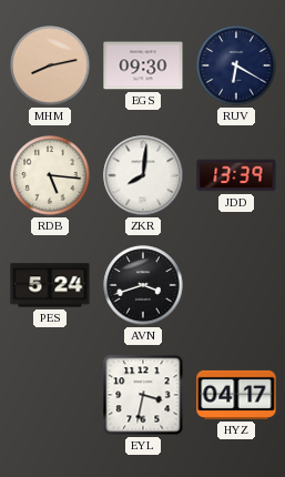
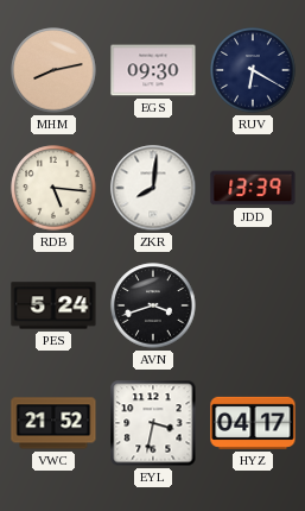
VWC: none -> 21:52 (53, 423)
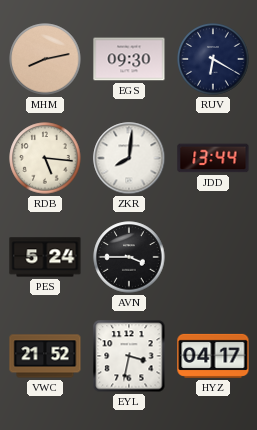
JDD: 13:39 -> 13:44 (213, 158)
AVN: 3:42 -> 3:45 (129, 257)
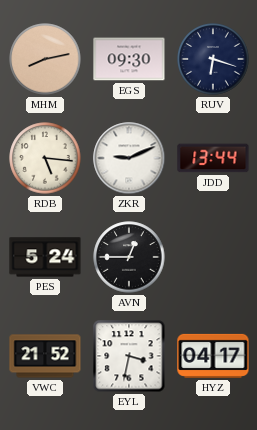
RUV: 6:20 -> 6:18 (213, 59)
ZKR: 8:01 -> 9:11 (129, 158)
AVN: 3:45 -> 12:45 (129, 257)
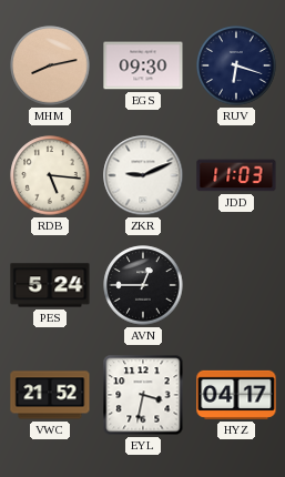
JDD: 13:44 -> 11:03 (236, 175)
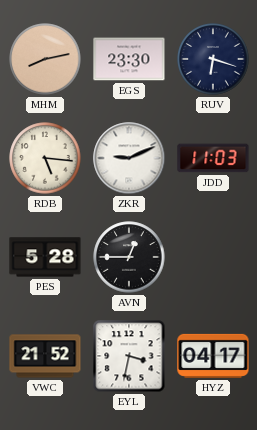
EGS: 09:30 -> 23:30 (129, 59)
PES: 5:24 -> 5:28 (45, 257)
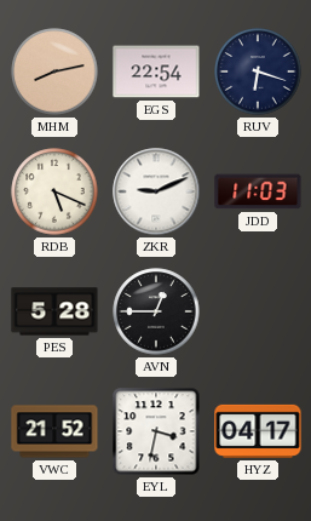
EGS: 23:30 -> 22:54 (156, 71)
RDB: 5:16 -> 5:19 (54, 191)
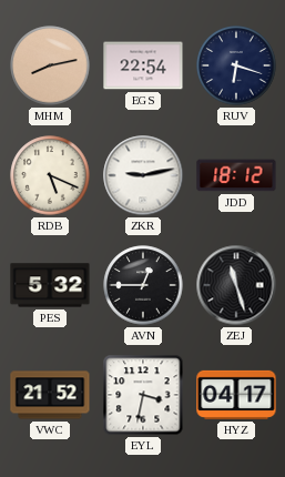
ZKR: 9:11 -> 9:13 (143, 175)
JDD: 11:03 -> 18:12 (236, 175)
PES: 5:28 -> 5:32 (50, 285)
ZEJ: none -> 11:27 (236, 285)
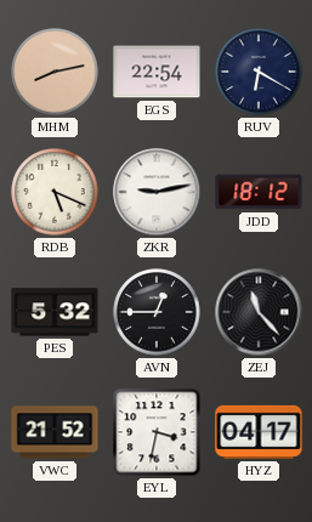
RUV: 6:18 -> 6:20 (259, 72)
ZEJ: 11:27 -> 11:23 (259, 312)
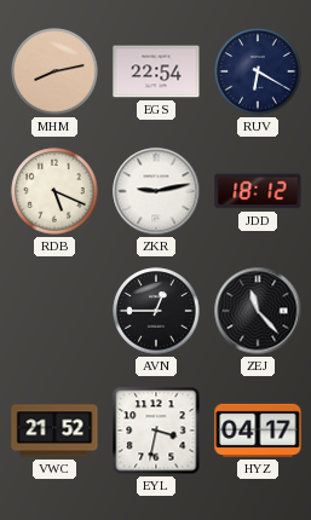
PES: 5:32 -> none (55, 312)
